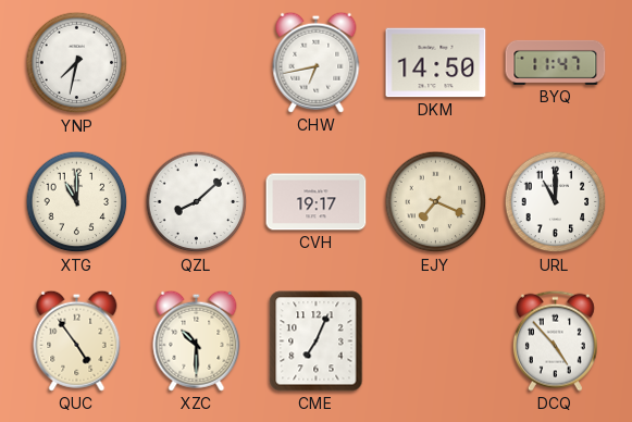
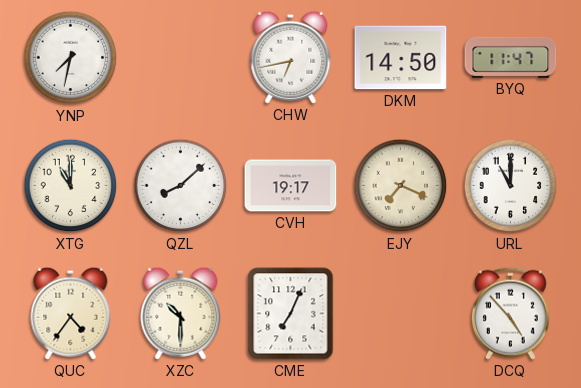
QUC: 4:54 -> 4:36 (71, 313)
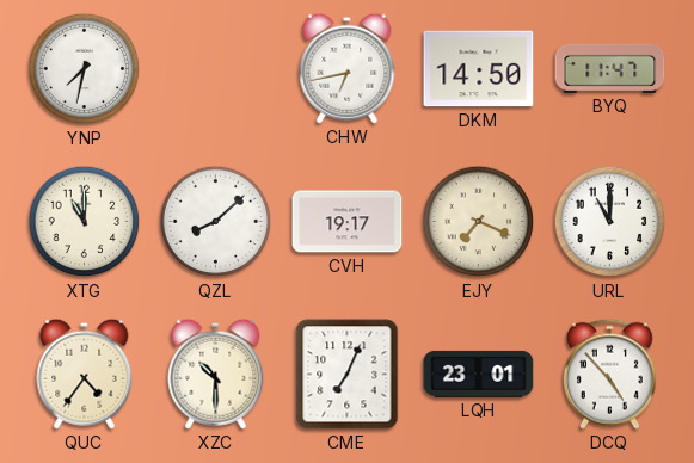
LQH: none -> 23:01 (479, 374)
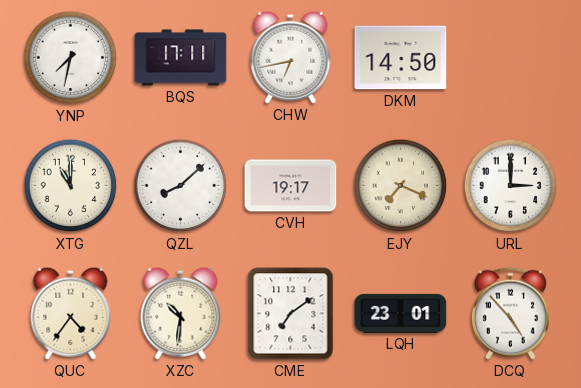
BQS: none -> 17:11 (181, 58)
BYQ: 11:47 -> none (610, 68)
URL: 11:00 -> 3:00 (511, 186)
XZC: 10:30 -> 10:31 (181, 313)
CME: 7:04 -> 7:09 (291, 314)
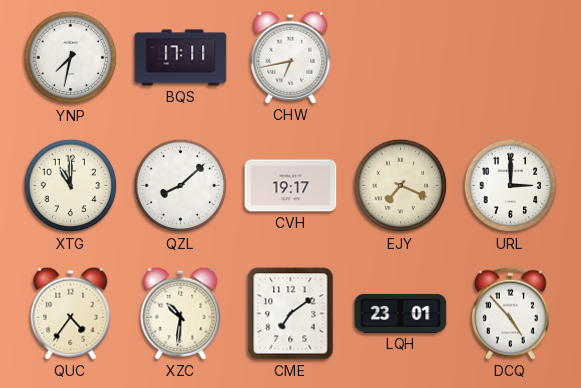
DKM: 14:50 -> none (401, 58)
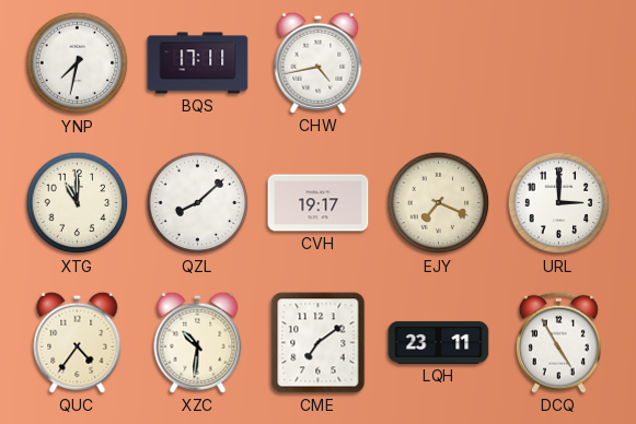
CHW: 6:43 -> 4:43 (319, 62)
LQH: 23:01 -> 23:11 (439, 342)
DCQ: 4:53 -> 4:55 (558, 342)
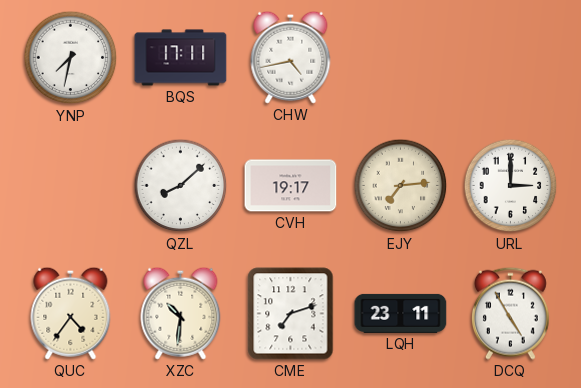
XTG: 11:00 -> none (78, 203)
EJY: 7:19 -> 7:14 (401, 186)
CME: 7:09 -> 7:12 (291, 314)
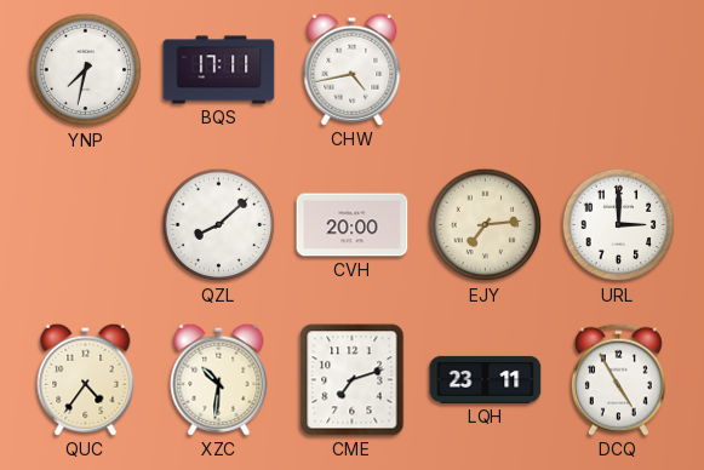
CVH: 19:17 -> 20:00 (353, 225)
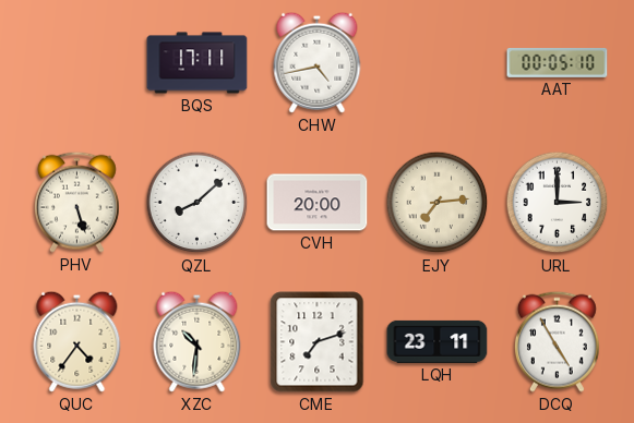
YNP: 7:32 -> none (86, 70)
AAT: none -> 00:05 (558, 62)
PHV: none -> 5:27 (76, 202)
